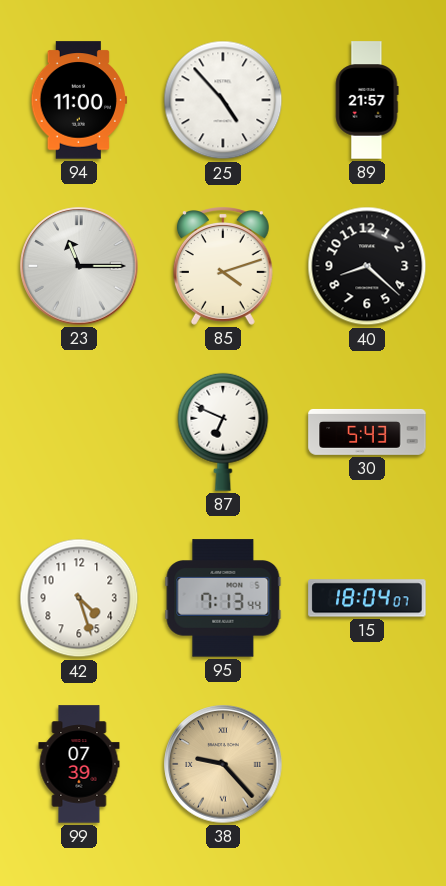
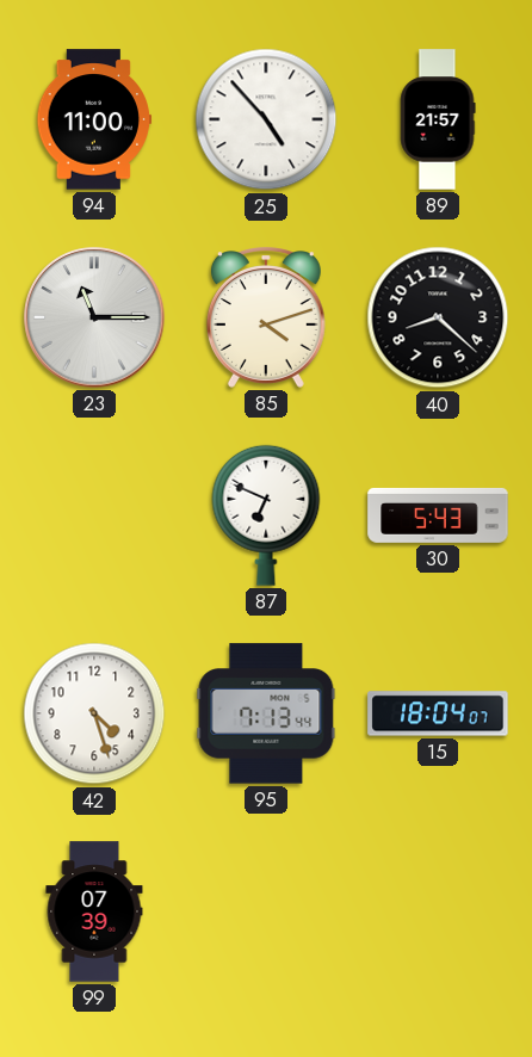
38: 9:23 -> none (223, 764)
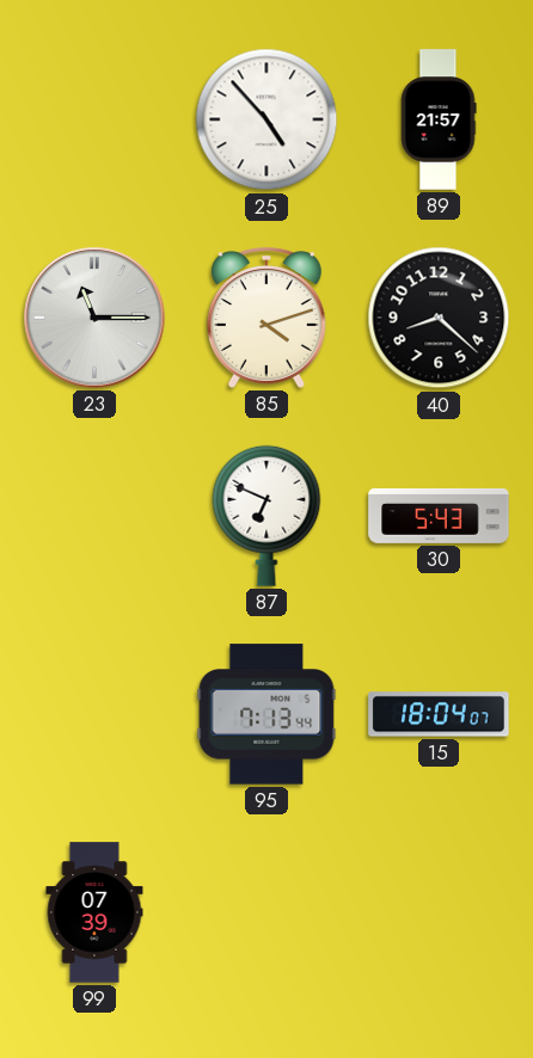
94: 11:00 -> none (94, 119)
42: 4:27 -> none (94, 713)
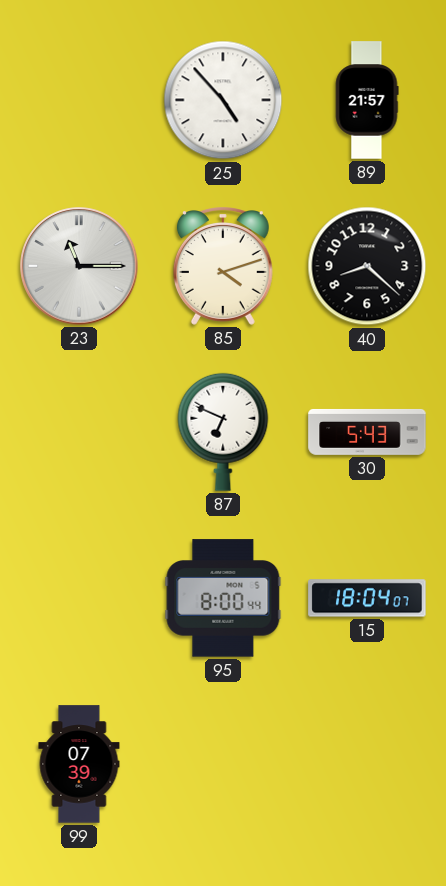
95: 7:13 -> 8:00 (223, 598)
